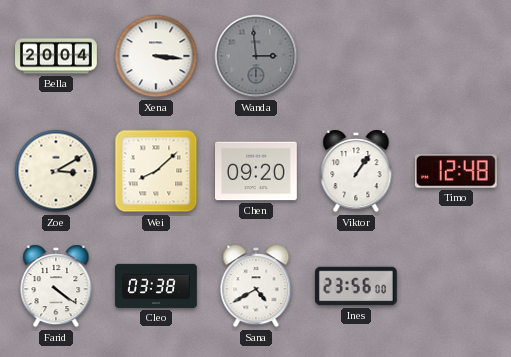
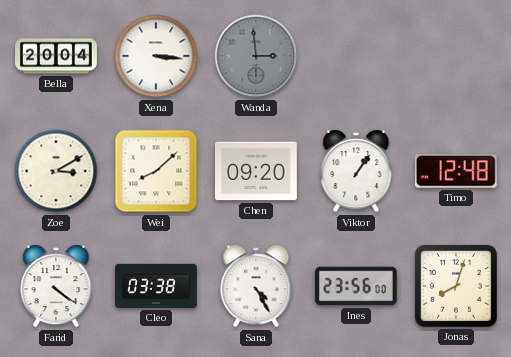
Sana: 4:40 -> 4:25 (256, 286)
Jonas: none -> 8:03 (456, 286)
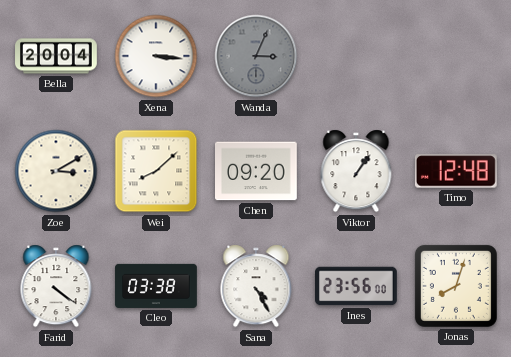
Wanda: 2:59 -> 3:04 (256, 56)
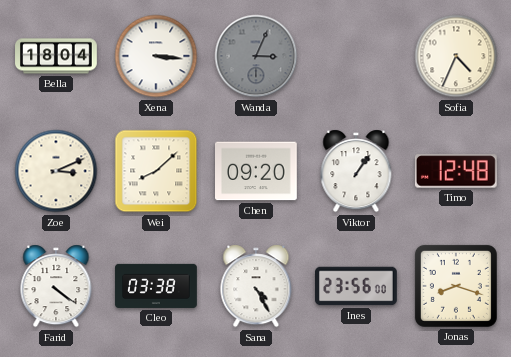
Bella: 20:04 -> 18:04 (56, 56)
Sofia: none -> 4:34 (456, 56)
Zoe: 3:10 -> 3:11 (56, 171)
Jonas: 8:03 -> 8:18 (456, 286)
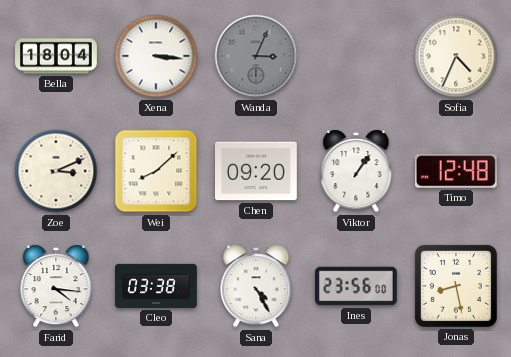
Farid: 4:21 -> 4:16 (56, 286)
Jonas: 8:18 -> 8:28 (456, 286)
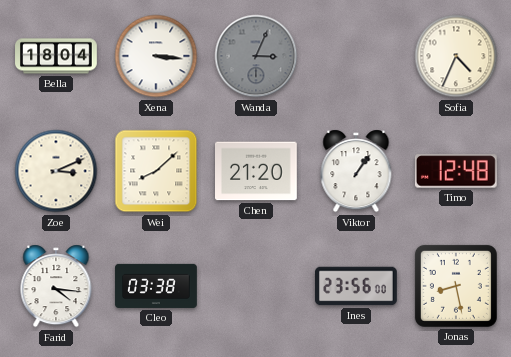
Chen: 09:20 -> 21:20 (257, 171)
Sana: 4:25 -> none (256, 286)
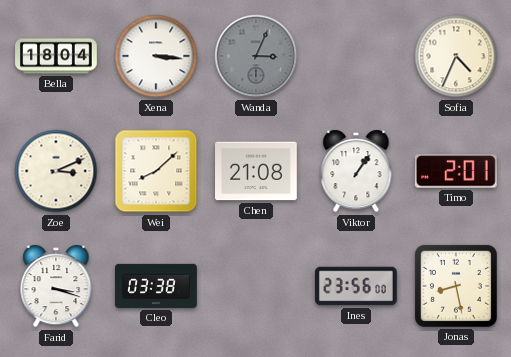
Chen: 21:20 -> 21:08 (257, 171)
Timo: 12:48 -> 2:01 (456, 171)
Farid: 4:16 -> 3:18 (56, 286)
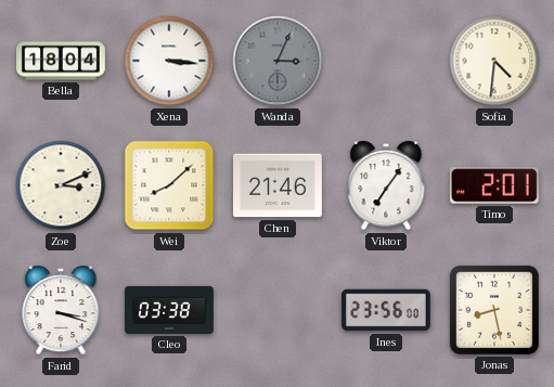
Sofia: 4:34 -> 4:31 (494, 61)
Chen: 21:08 -> 21:46 (279, 185)
Viktor: 1:06 -> 7:06 (386, 185)
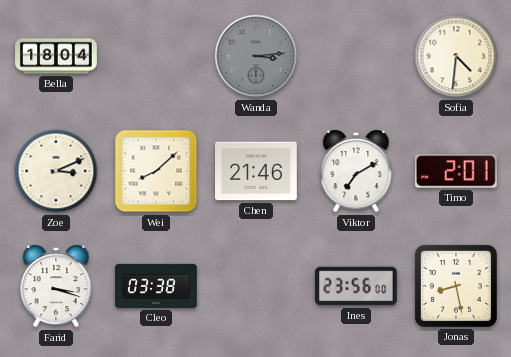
Xena: 3:16 -> none (169, 61)
Wanda: 3:04 -> 3:14 (256, 56)
Viktor: 7:06 -> 7:10 (356, 171)
